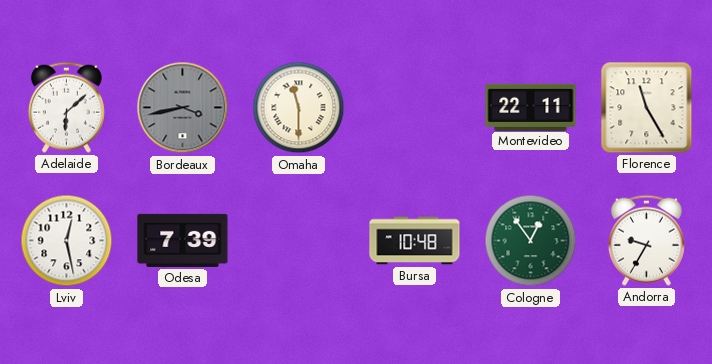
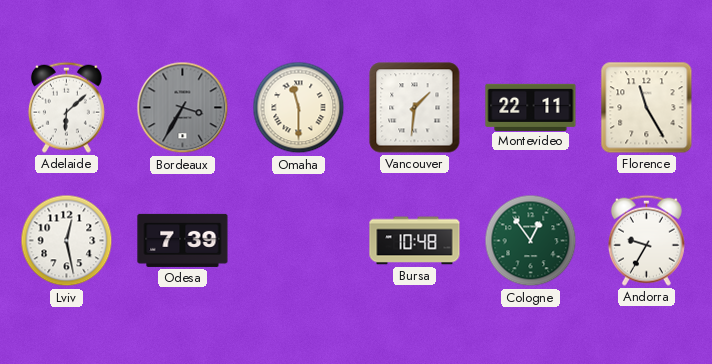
Bordeaux: 3:43 -> 3:35 (183, 108)
Vancouver: none -> 1:31 (415, 108)
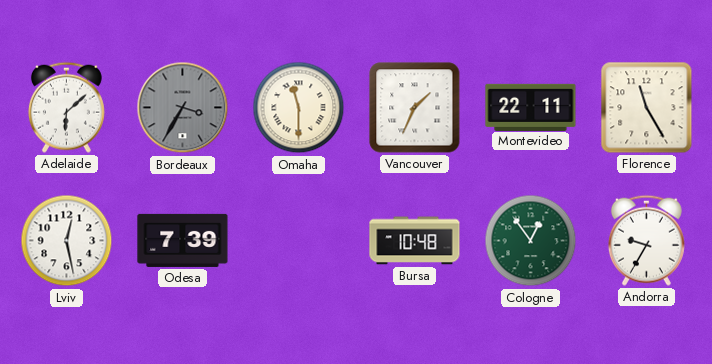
Vancouver: 1:31 -> 1:34 (415, 108)
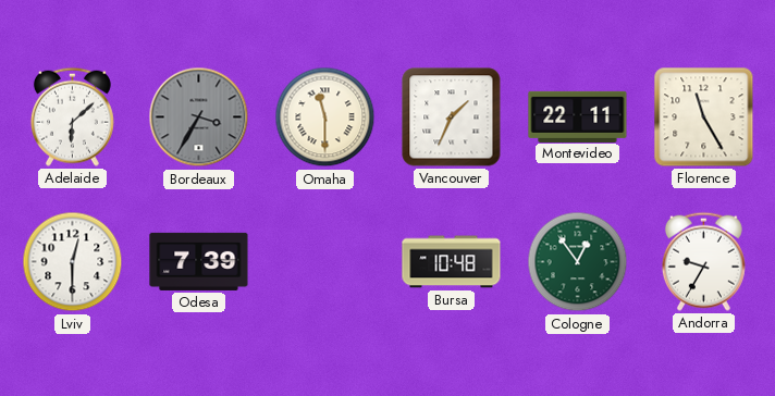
Lviv: 12:28 -> 12:30 (73, 262)
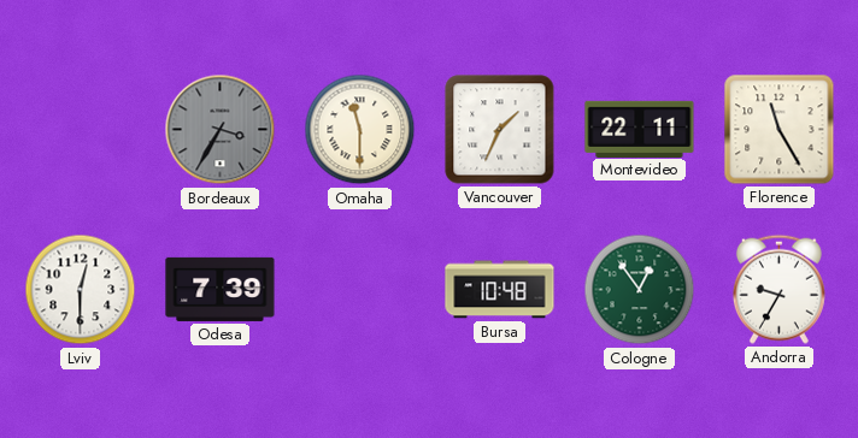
Adelaide: 6:08 -> none (72, 116)
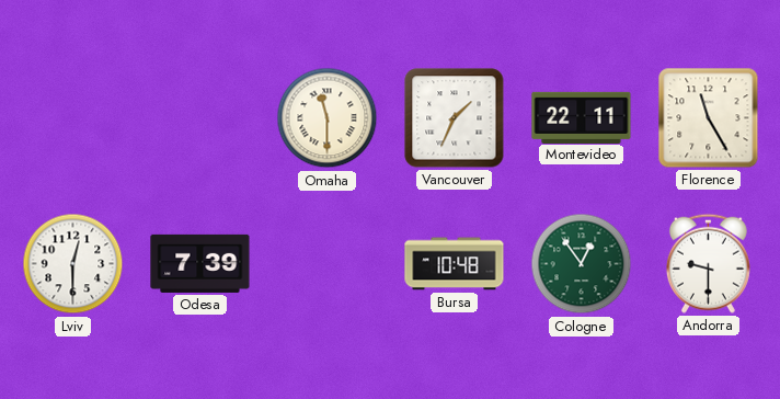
Bordeaux: 3:35 -> none (221, 130)
Andorra: 9:35 -> 9:30 (708, 263)
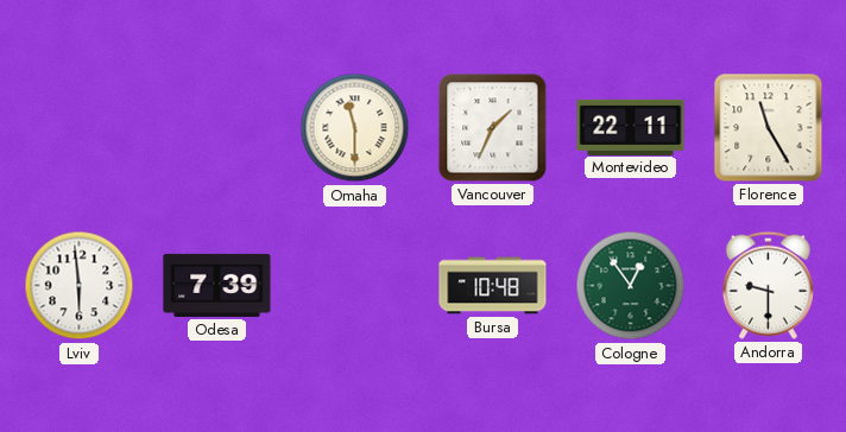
Lviv: 12:30 -> 5:59 (80, 286)
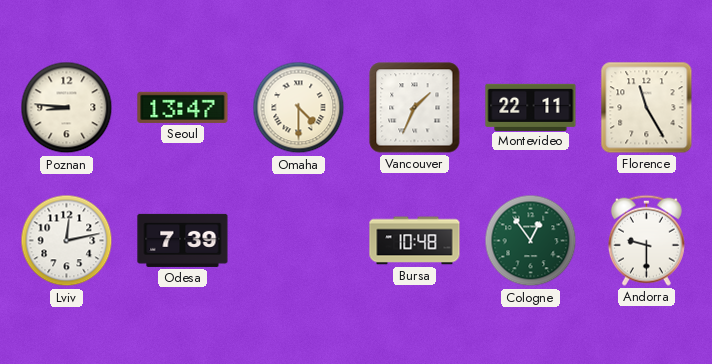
Poznan: none -> 8:46 (67, 108)
Seoul: none -> 13:47 (183, 107)
Omaha: 11:30 -> 4:30 (299, 108)
Lviv: 5:59 -> 12:13 (67, 241)
